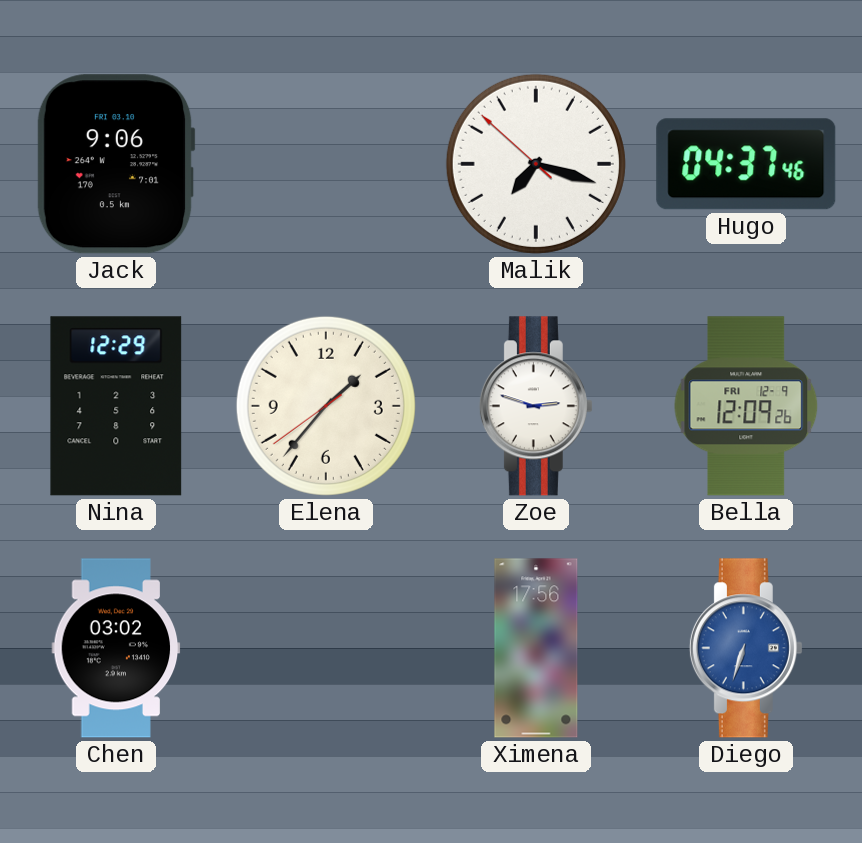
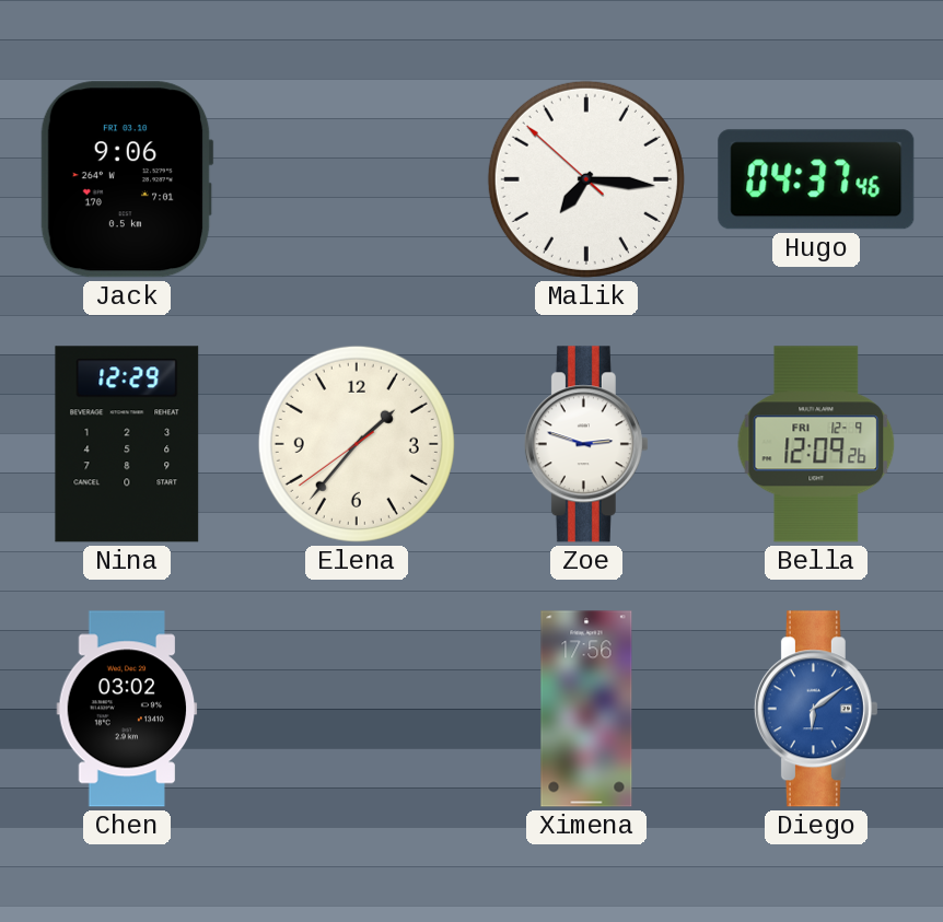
Malik: 7:17 -> 7:15 (586, 179)
Diego: 6:33 -> 6:09 (816, 709)
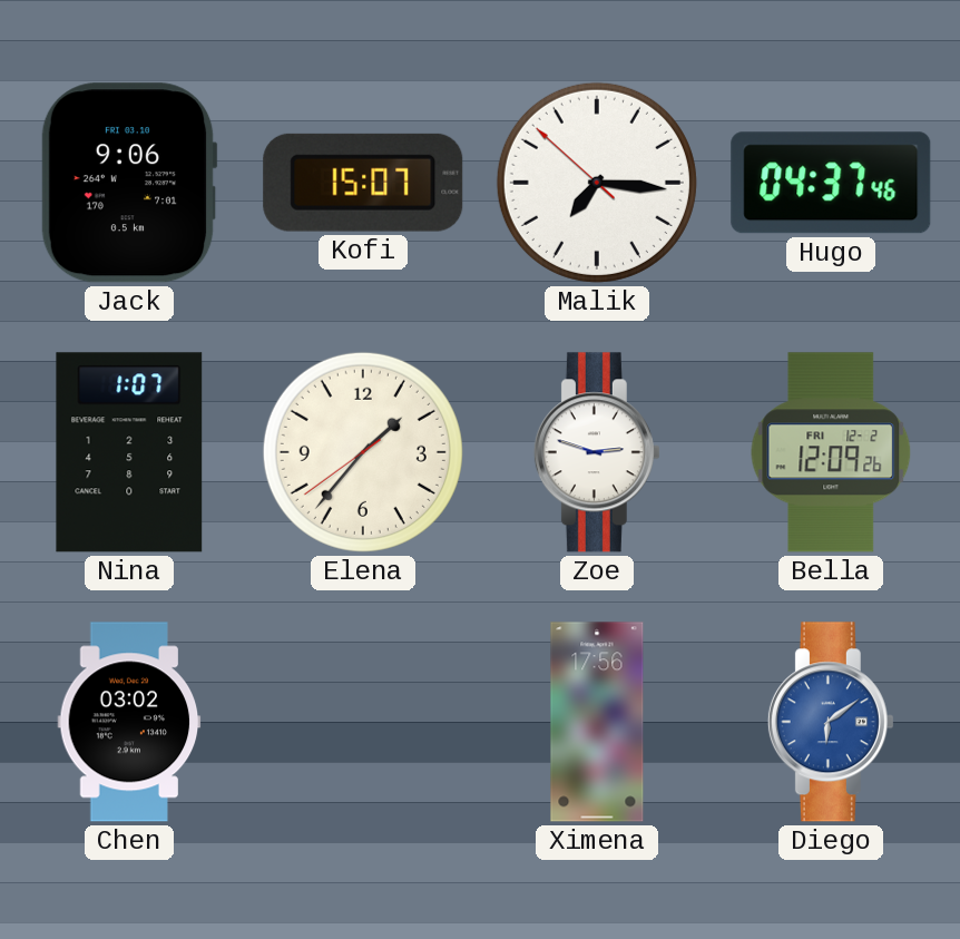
Kofi: none -> 15:07 (363, 183)
Nina: 12:29 -> 1:07 (129, 452)
Bella date: FRI 12-9 -> FRI 12-2 (831, 452)
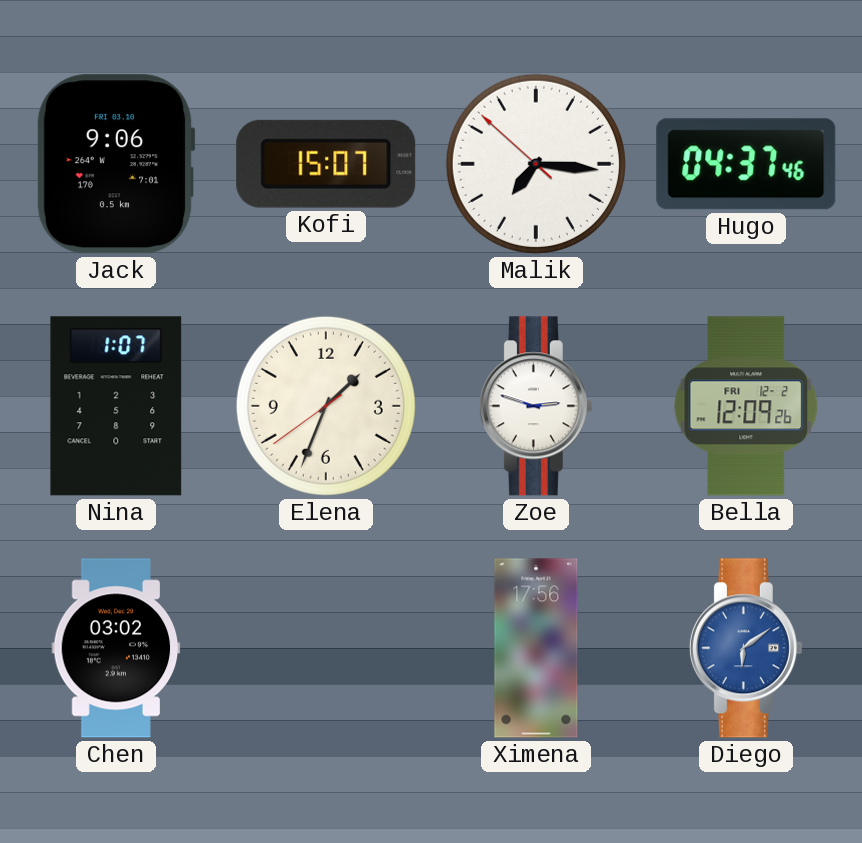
Elena: 1:36 -> 1:33 (326, 406)
